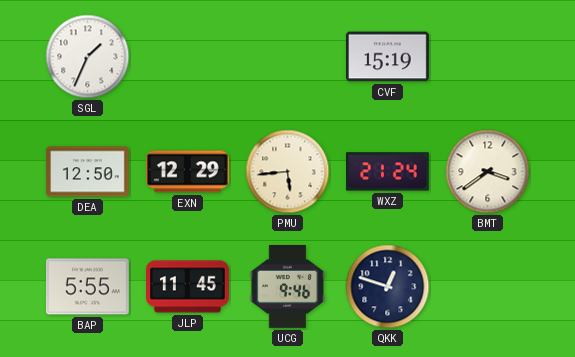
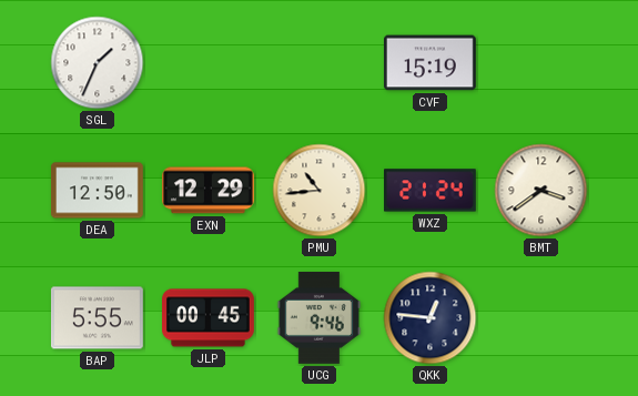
PMU: 5:44 -> 10:44 (320, 191)
JLP: 11:45 -> 00:45 (209, 318)
QKK: 12:48 -> 12:46 (431, 318)
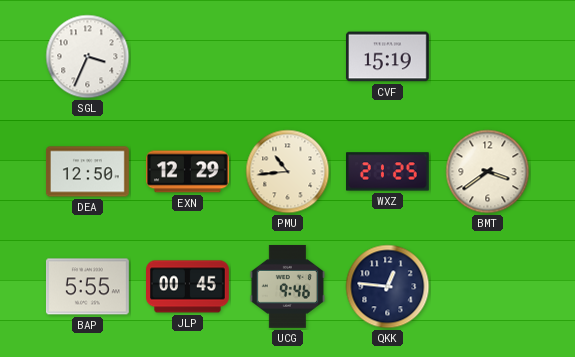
SGL: 1:34 -> 3:34 (88, 57)
WXZ: 21:24 -> 21:25 (388, 172)
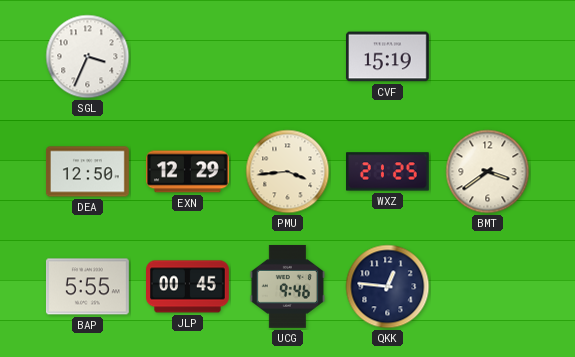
PMU: 10:44 -> 3:44 (288, 172)
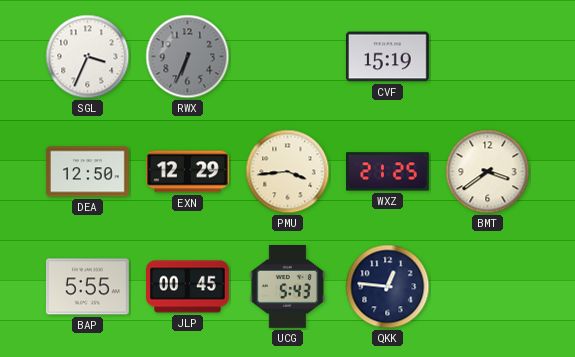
RWX: none -> 6:34 (188, 57)
UCG: 9:46 -> 5:43 (287, 286)
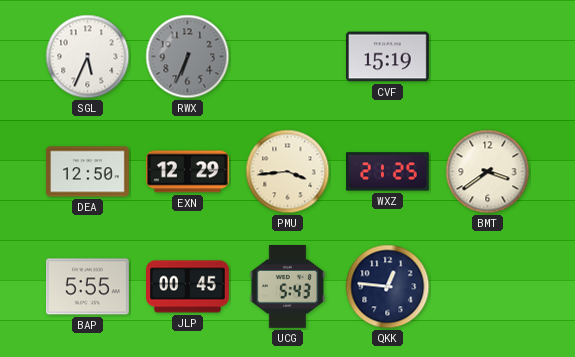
SGL: 3:34 -> 5:34 (88, 57)
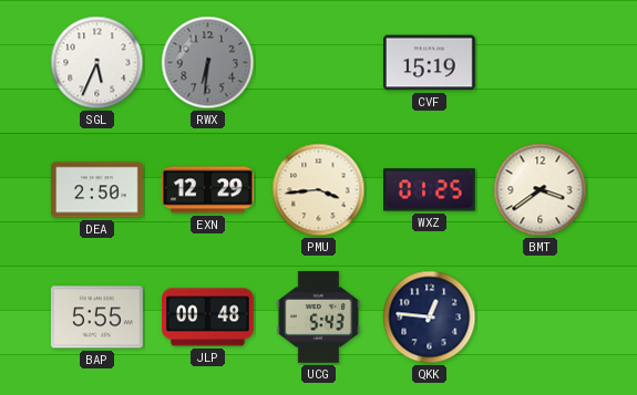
RWX: 6:34 -> 6:31 (208, 63)
DEA: 12:50 -> 2:50 (97, 190)
WXZ: 21:25 -> 01:25 (430, 190)
JLP: 00:45 -> 00:48 (208, 318)
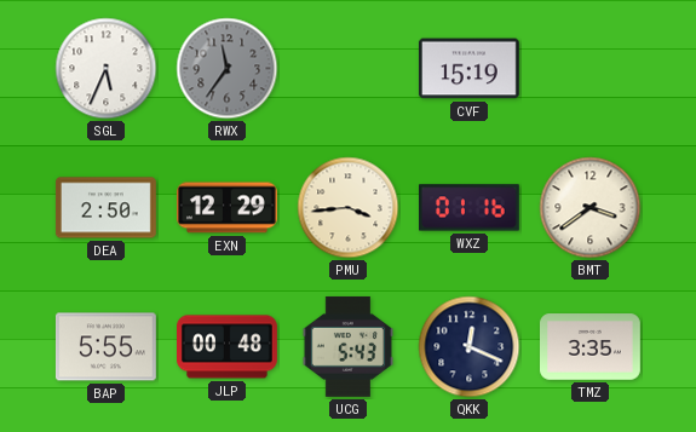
RWX: 6:31 -> 11:36 (228, 69)
WXZ: 01:25 -> 01:16 (470, 208)
QKK: 12:46 -> 12:19 (470, 347)
TMZ: none -> 3:35 (591, 347)
